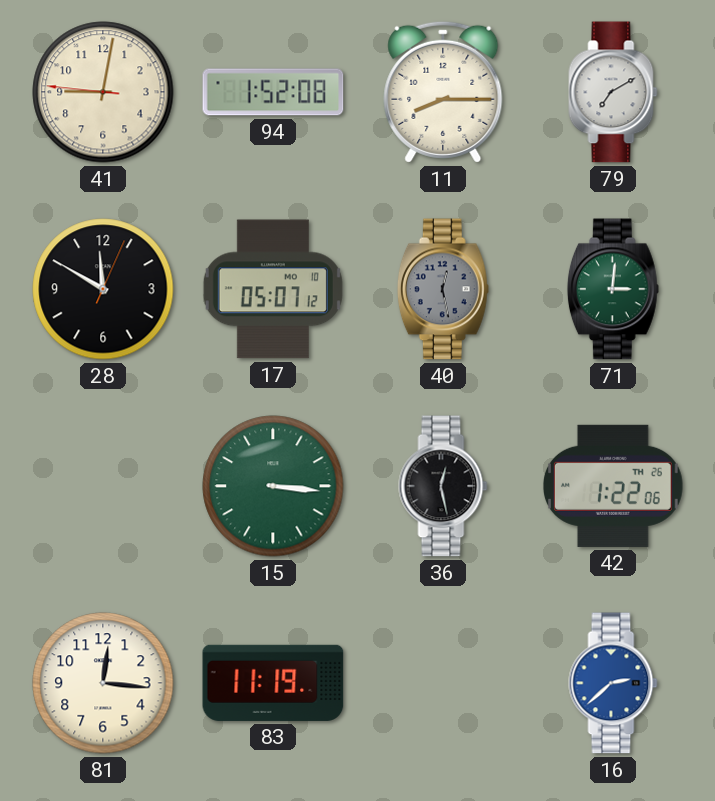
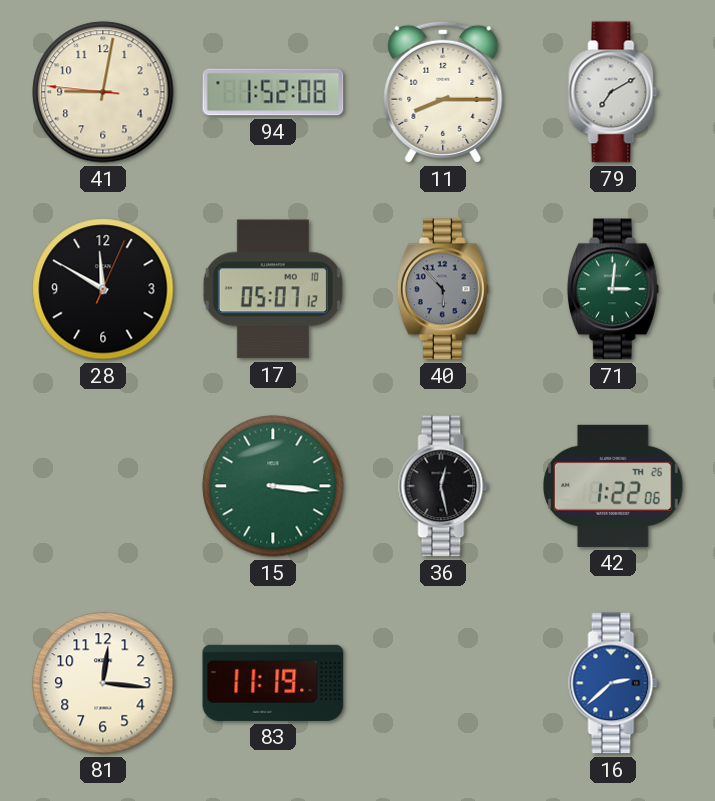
40: 12:28 -> 5:53 (443, 289)
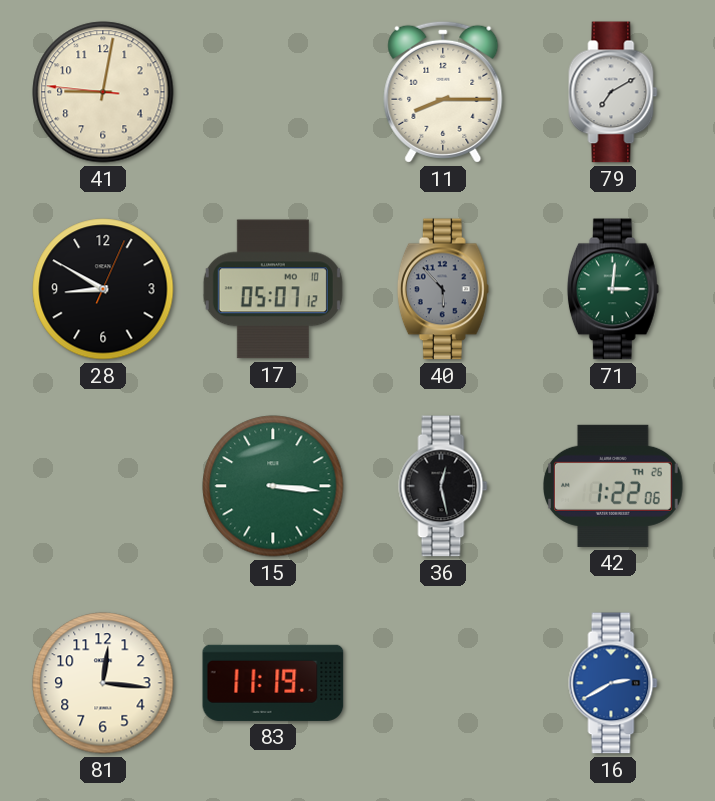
94: 1:52 -> none (273, 92)
28: 11:50 -> 8:50 (103, 289)
16: 2:38 -> 2:40 (613, 683)
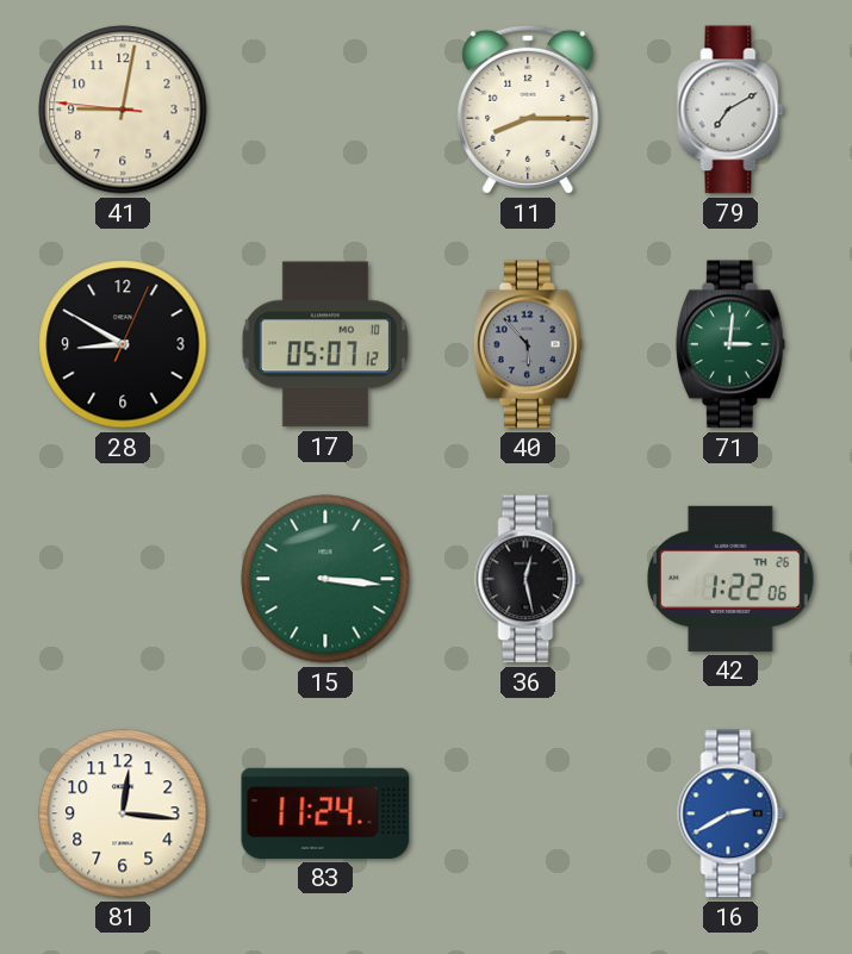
83: 11:19 -> 11:24 (325, 813)
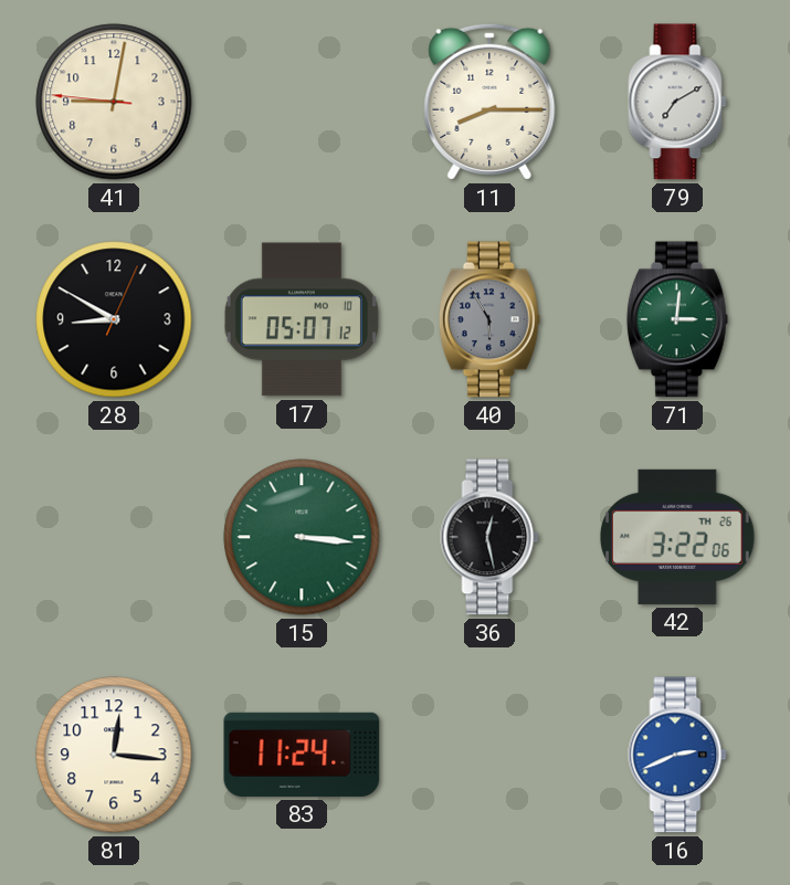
40: 5:53 -> 5:55 (489, 319)
42: 1:22 -> 3:22 (677, 537)
16: 2:40 -> 2:41 (677, 755)
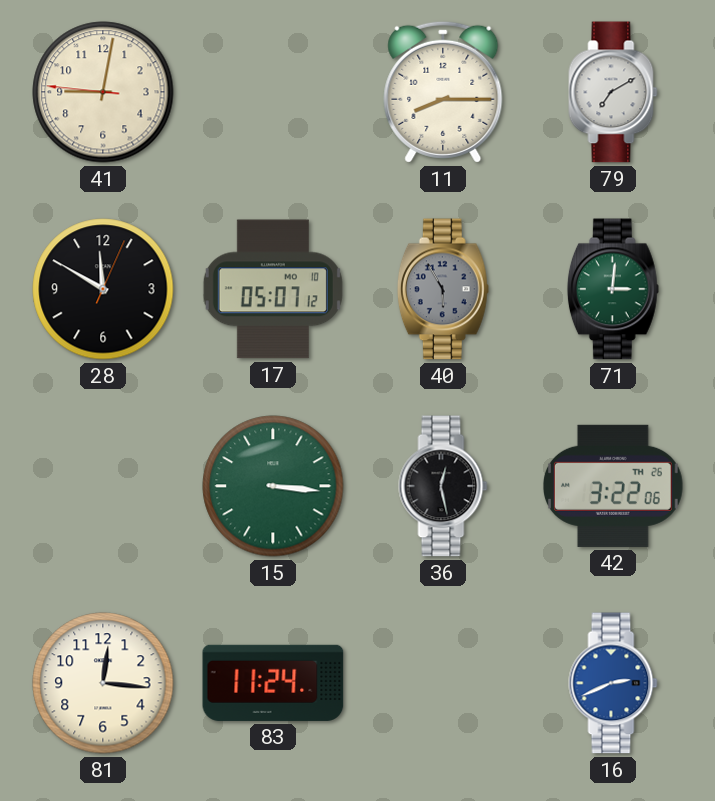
28: 8:50 -> 11:50 (103, 289)
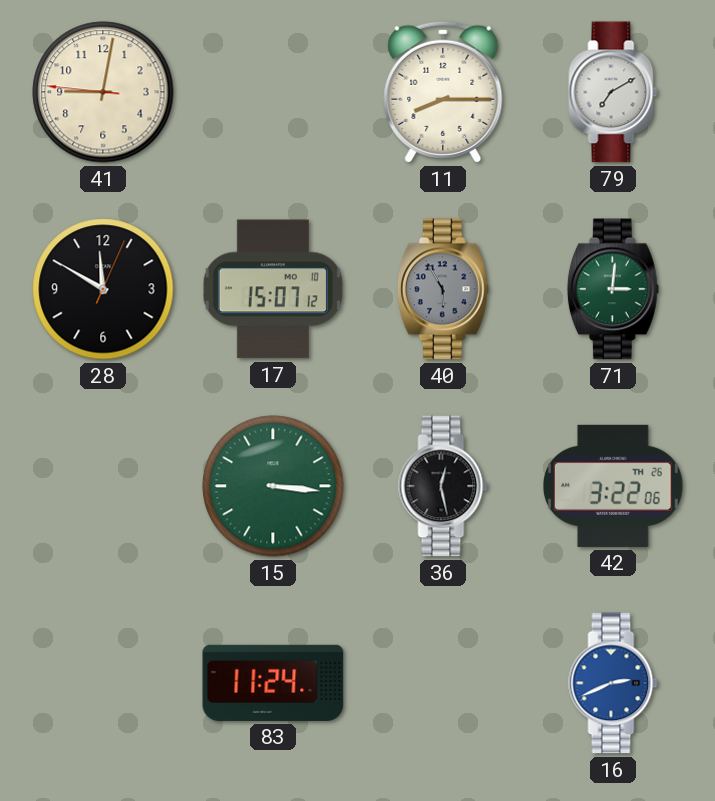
17: 05:07 -> 15:07 (273, 289)
81: 12:16 -> none (103, 683)
